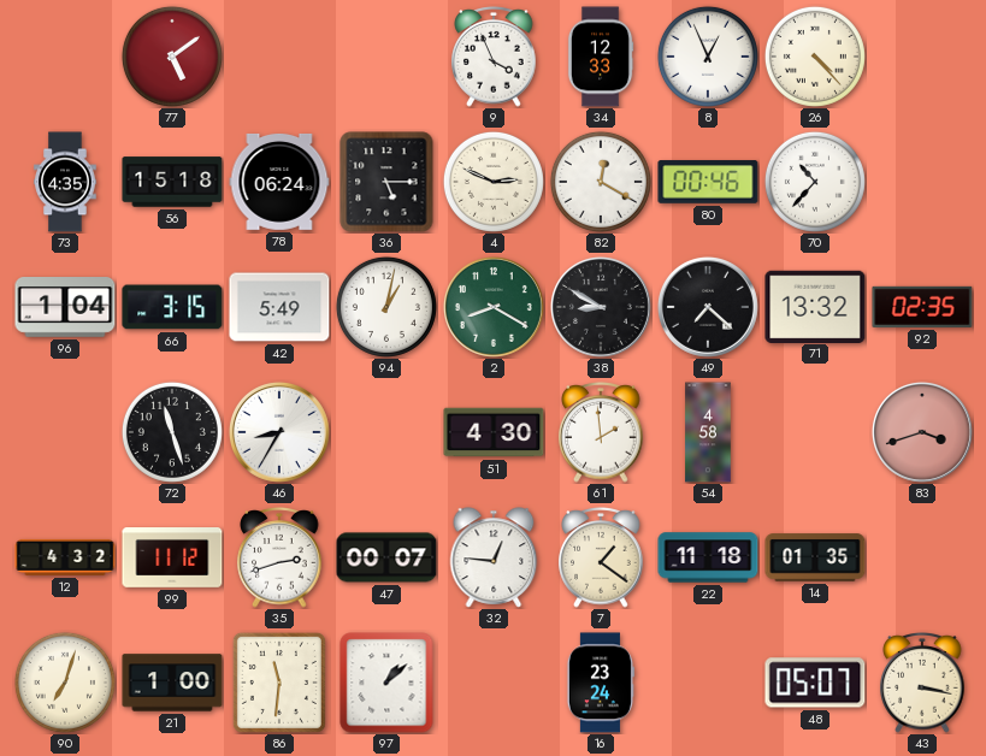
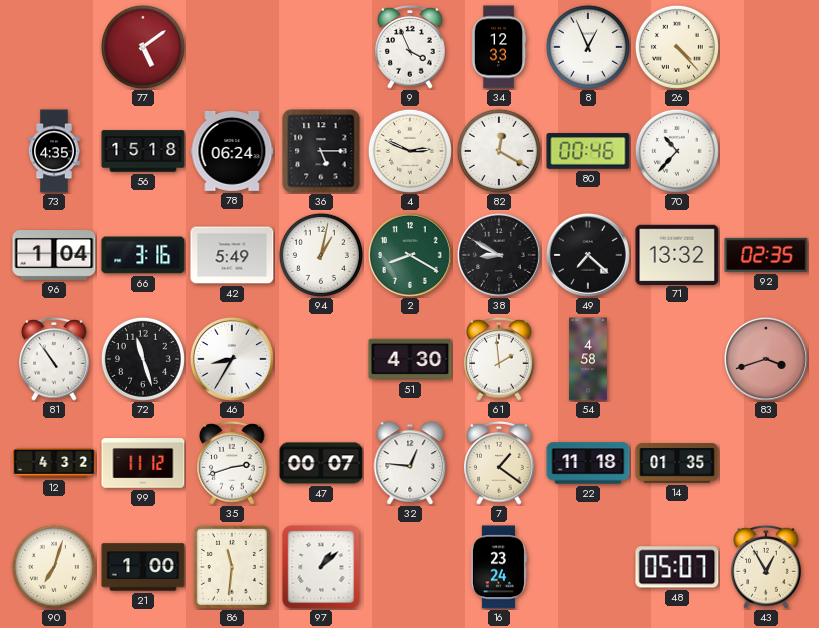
66: 3:15 -> 3:16 (143, 255)
81: none -> 10:54 (54, 360)
43: 3:17 -> 12:55 (766, 568)
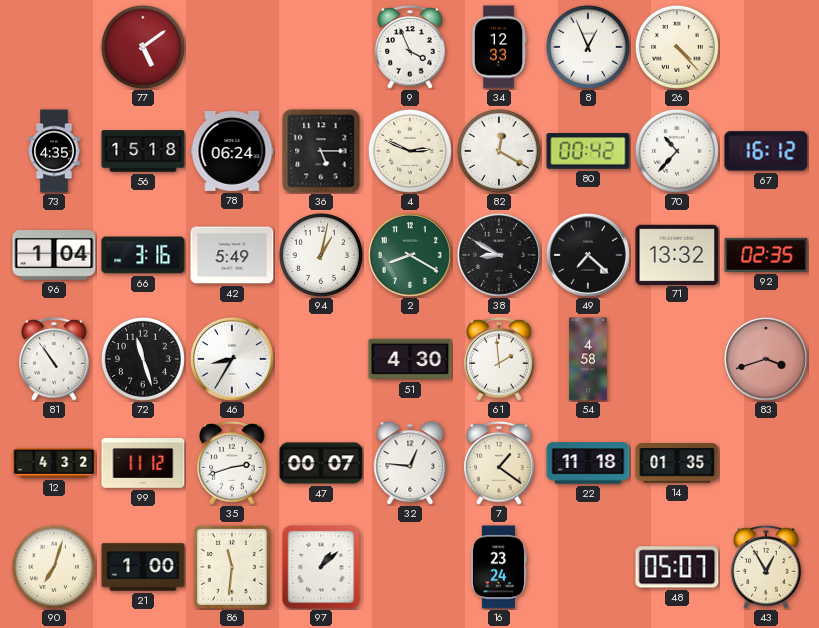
80: 00:46 -> 00:42 (588, 151)
67: none -> 16:12 (766, 151)
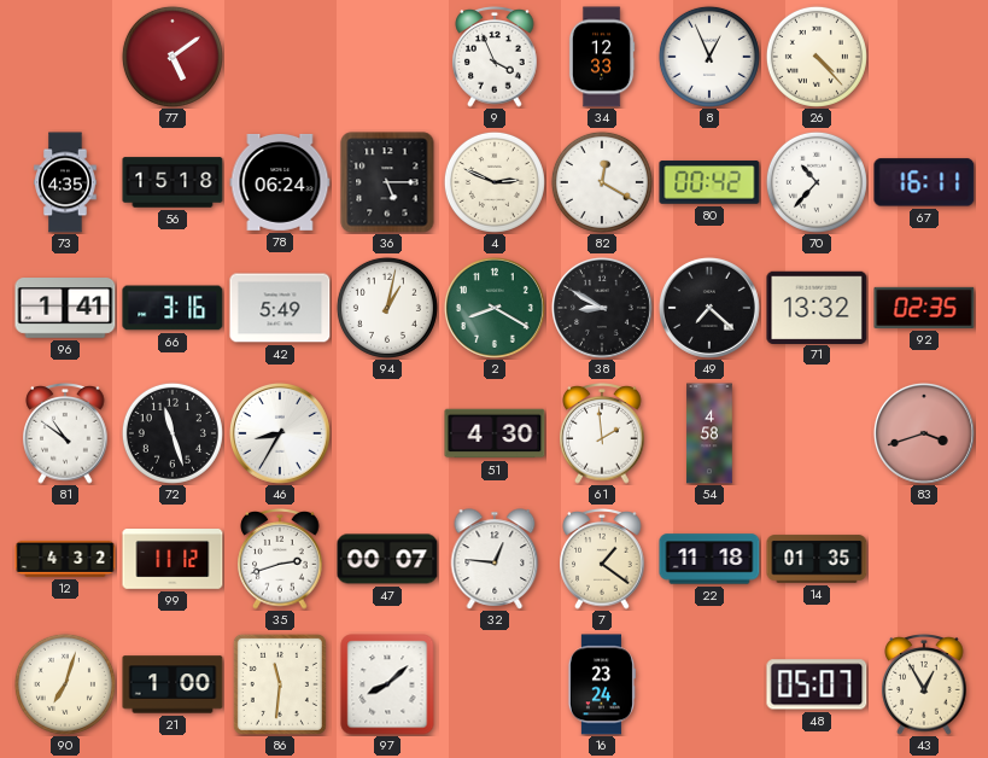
67: 16:12 -> 16:11 (924, 182)
96: 1:04 -> 1:41 (65, 309)
81: 10:54 -> 10:51 (65, 435)
97: 1:08 -> 8:08 (387, 684)
